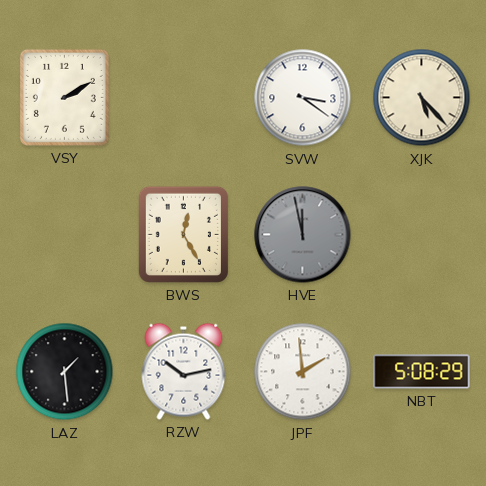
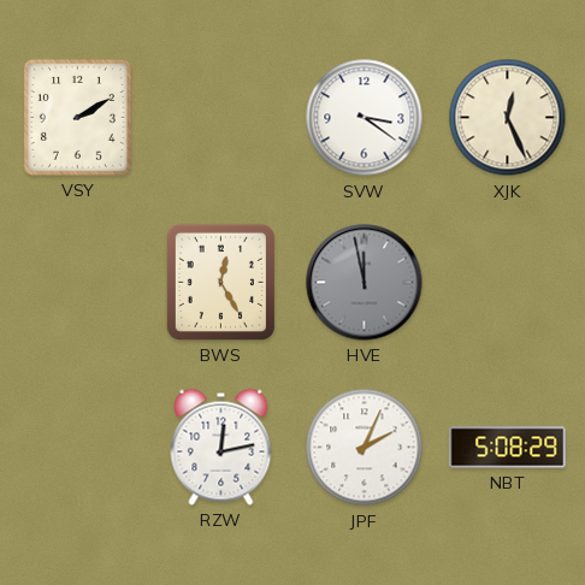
XJK: 5:23 -> 12:26 (508, 118)
LAZ: 1:29 -> none (65, 372)
RZW: 10:13 -> 12:13 (221, 447)
JPF: 1:59 -> 2:04 (365, 448)
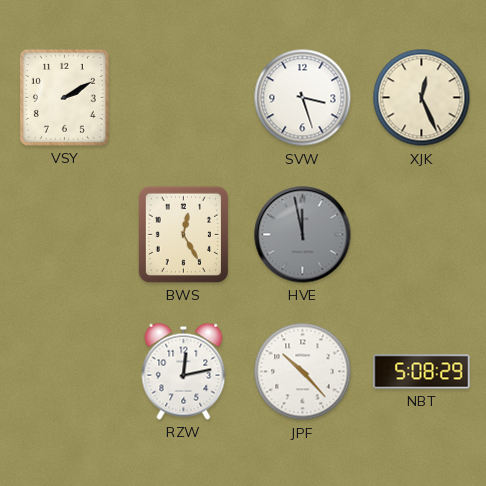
SVW: 3:21 -> 3:27 (303, 98)
JPF: 2:04 -> 10:23 (303, 372)
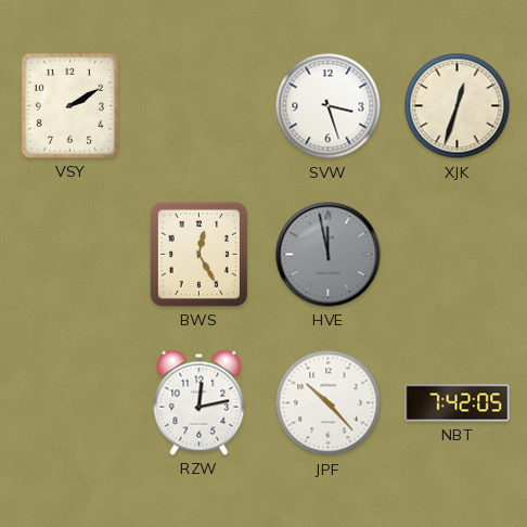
XJK: 12:26 -> 12:33 (458, 106)
NBT: 5:08 -> 7:42 (458, 403)
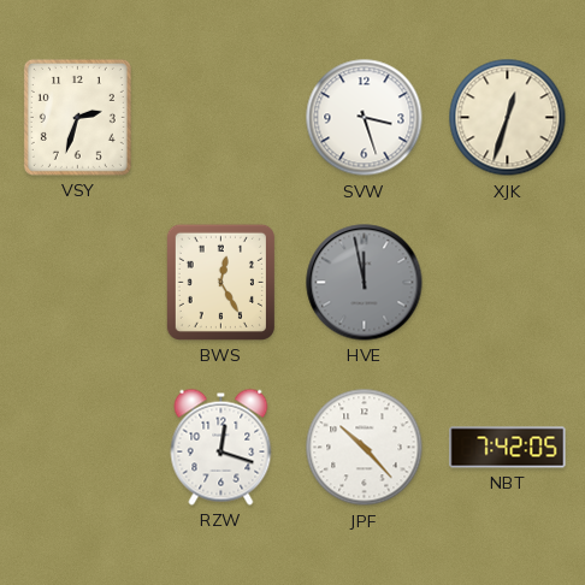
VSY: 2:10 -> 2:33 (77, 117)
RZW: 12:13 -> 12:18 (221, 447)
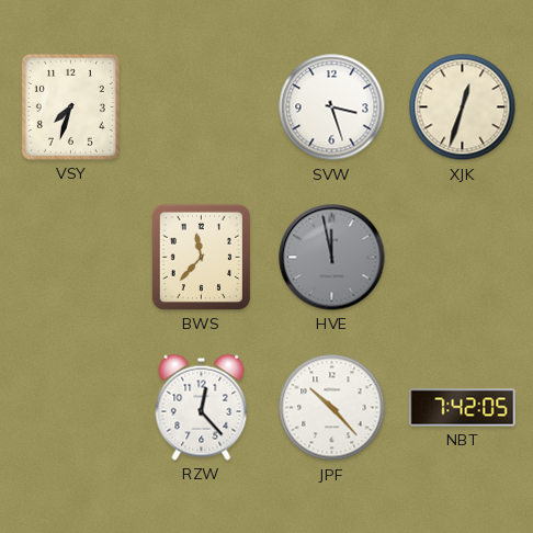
VSY: 2:33 -> 7:33 (70, 106)
BWS: 12:25 -> 11:37 (201, 257)
RZW: 12:18 -> 12:23 (202, 407)
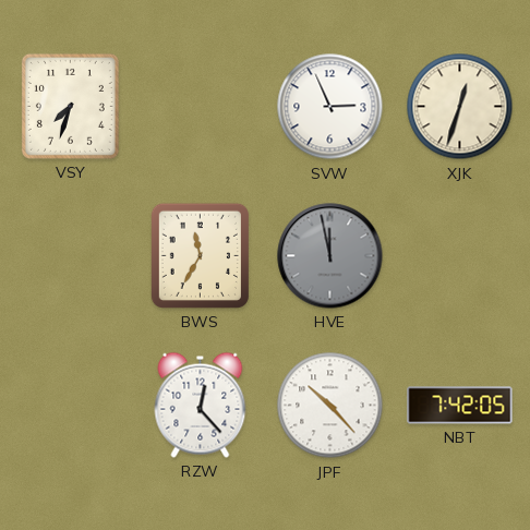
SVW: 3:27 -> 2:56 (330, 107)
BWS: 11:37 -> 11:35 (200, 255)
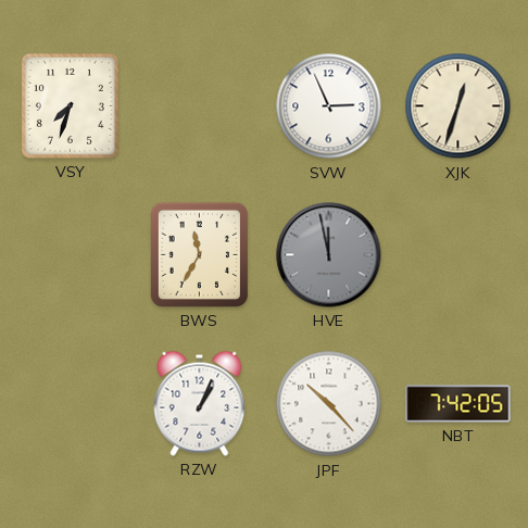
RZW: 12:23 -> 1:04 (200, 403)
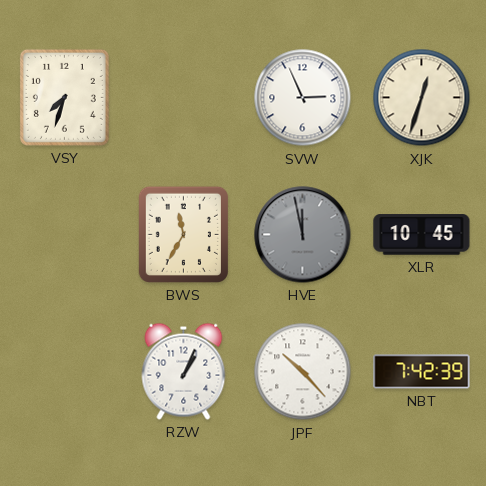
XLR: none -> 10:45 (422, 235)
NBT: 7:42:05 -> 7:42:39 (422, 372)
